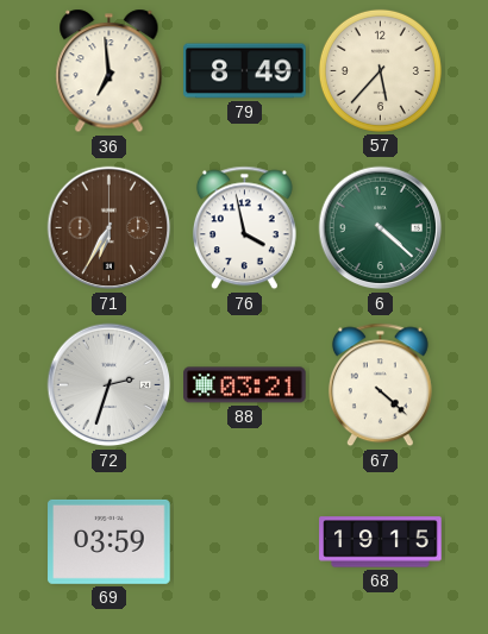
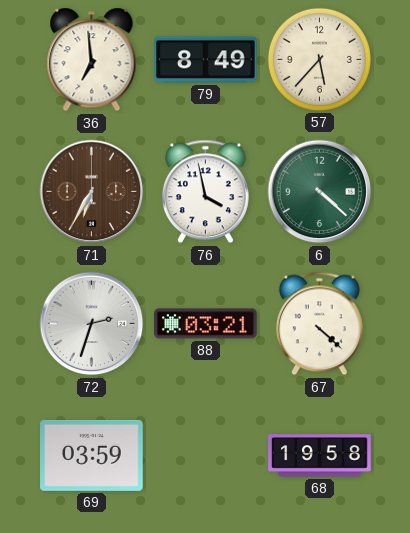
68: 19:15 -> 19:58 (320, 456)
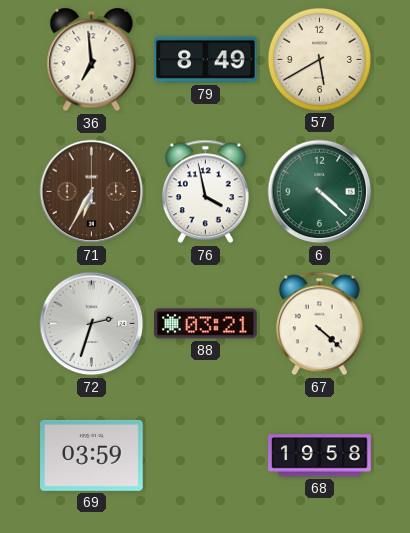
57: 5:37 -> 5:40 (319, 59)
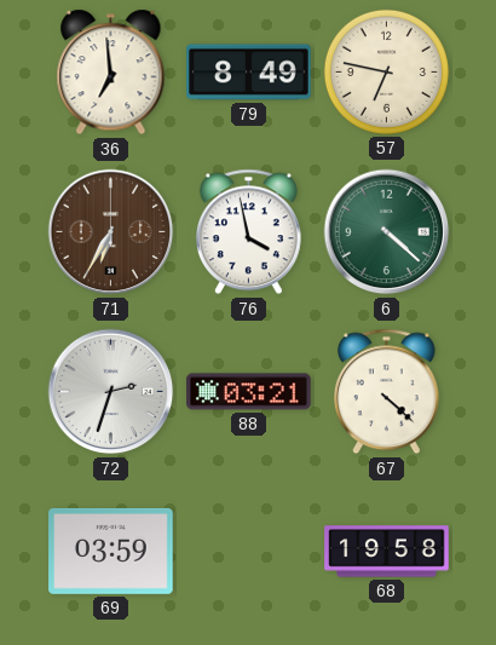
57: 5:40 -> 6:47 (386, 71)
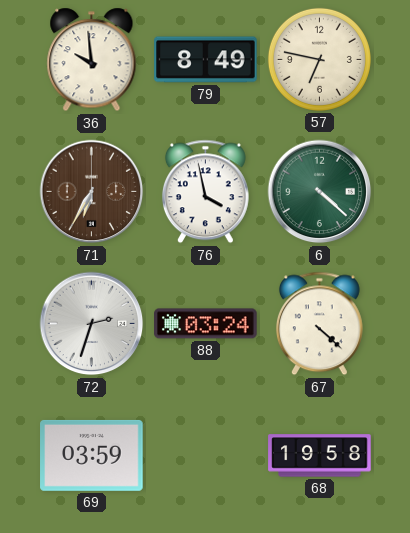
36: 6:59 -> 9:59 (92, 60)
88: 03:21 -> 03:24 (206, 324)
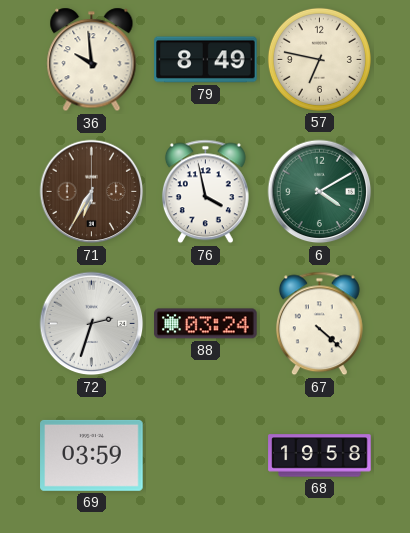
6: 4:22 -> 4:10 (320, 192)
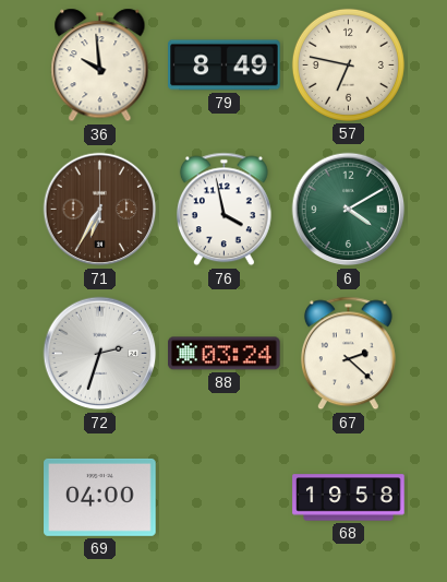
67: 4:22 -> 2:22 (348, 354)
69: 03:59 -> 04:00 (100, 497)
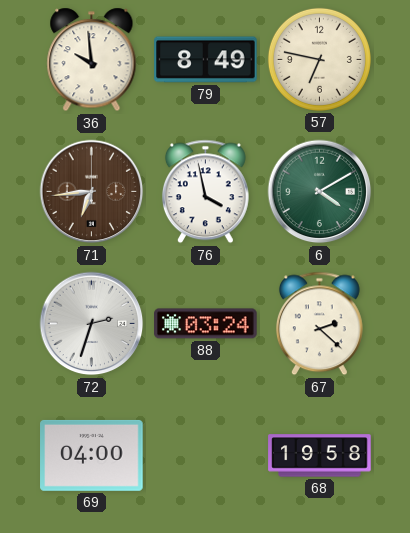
71: 6:35 -> 6:44 (92, 192)
